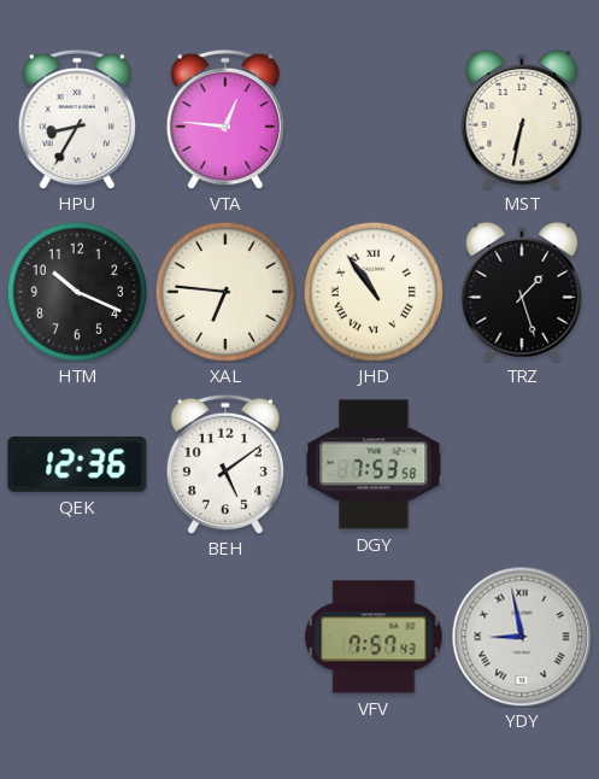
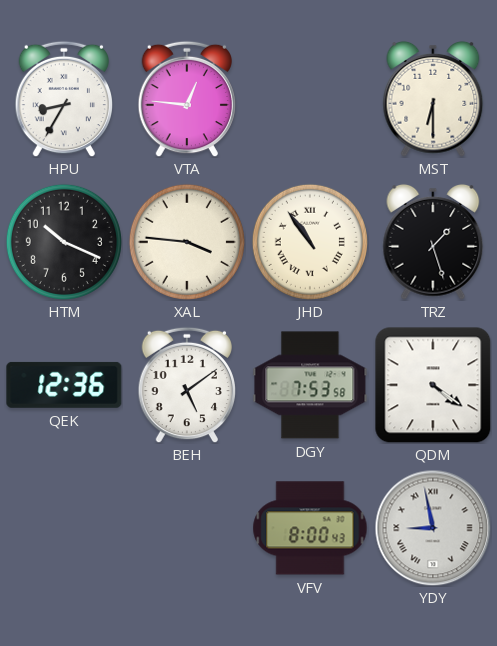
MST: 6:32 -> 6:30 (433, 99)
XAL: 6:46 -> 3:46 (187, 242)
QDM: none -> 4:21 (433, 385)
VFV: 7:57 -> 8:00 (310, 528)
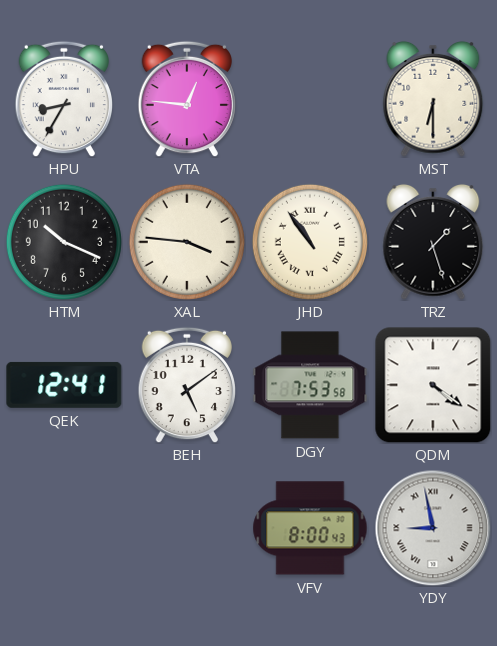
QEK: 12:36 -> 12:41 (64, 385)
